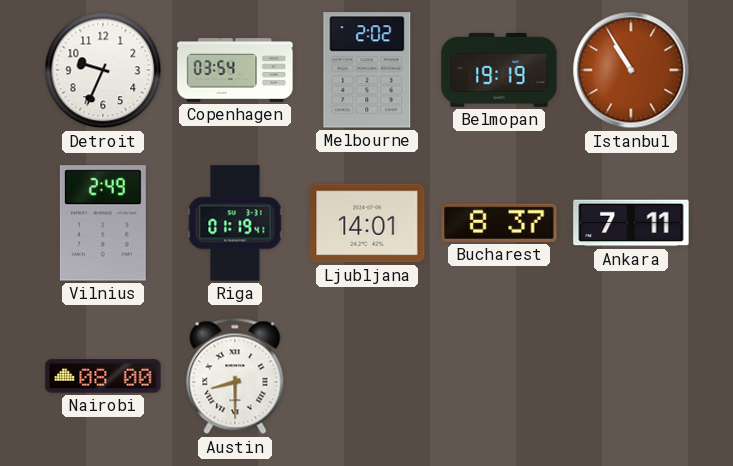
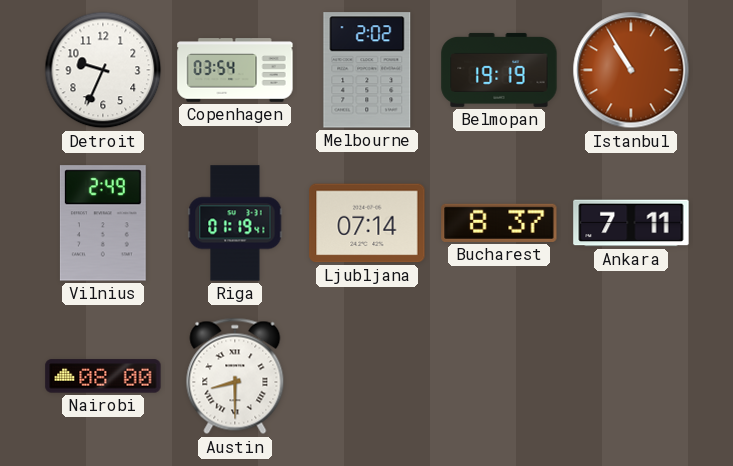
Ljubljana: 14:01 -> 07:14 (367, 223)
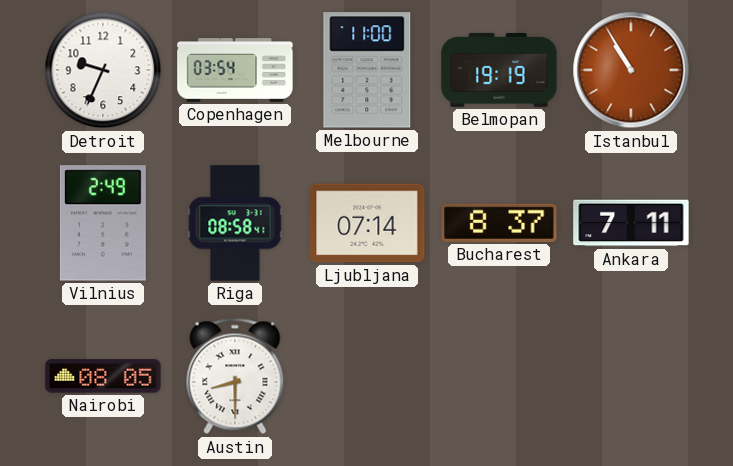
Melbourne: 2:02 -> 11:00 (367, 70)
Riga: 01:19 -> 08:58 (235, 223)
Nairobi: 08:00 -> 08:05 (103, 376)
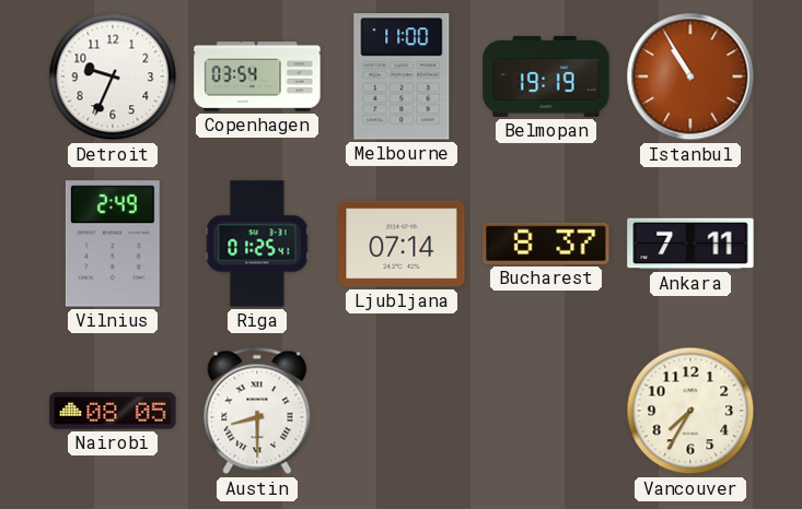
Riga: 08:58 -> 01:25 (257, 244)
Vancouver: none -> 7:35 (690, 411)
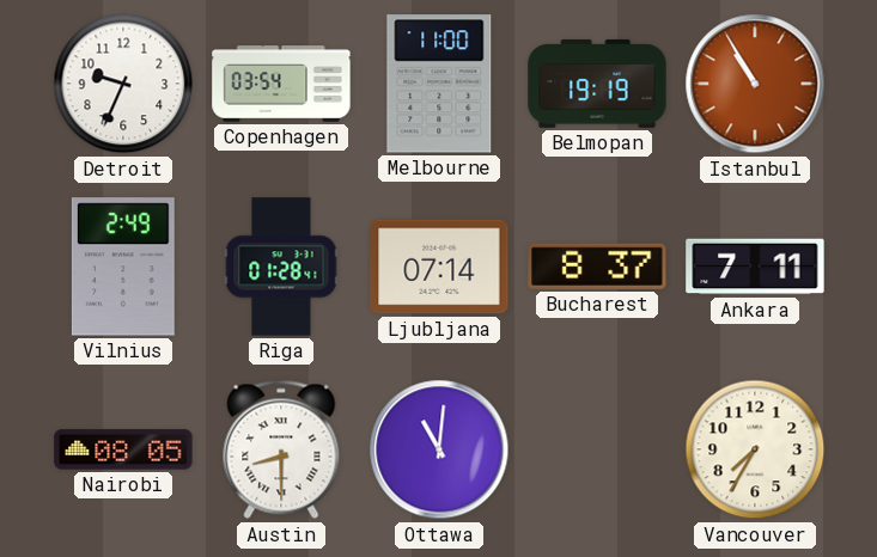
Riga: 01:25 -> 01:28 (281, 267)
Ottawa: none -> 11:01 (439, 449)
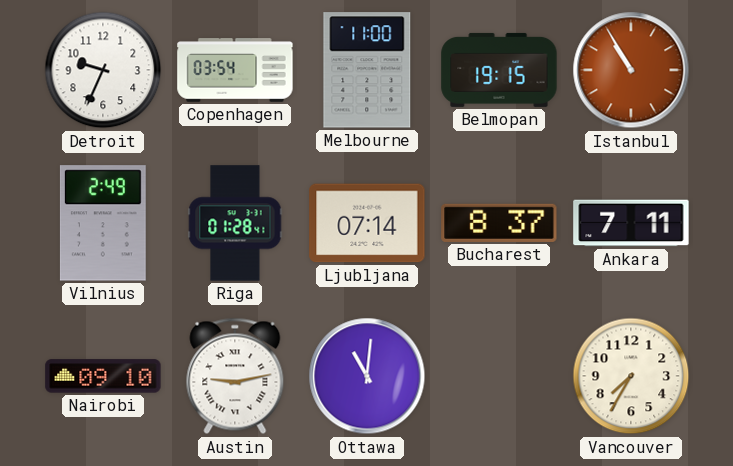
Belmopan: 19:19 -> 19:15 (499, 70)
Nairobi: 08:05 -> 09:10 (103, 376)
Austin: 8:30 -> 9:13 (235, 376)
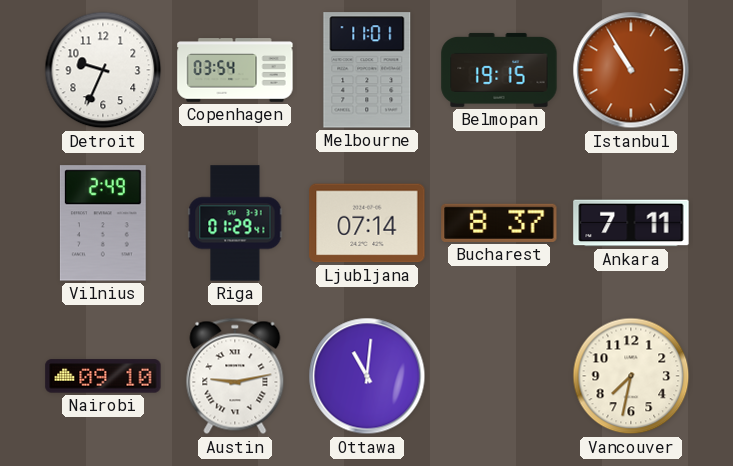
Melbourne: 11:00 -> 11:01 (367, 70)
Riga: 01:28 -> 01:29 (235, 223)
Vancouver: 7:35 -> 7:32 (631, 376)
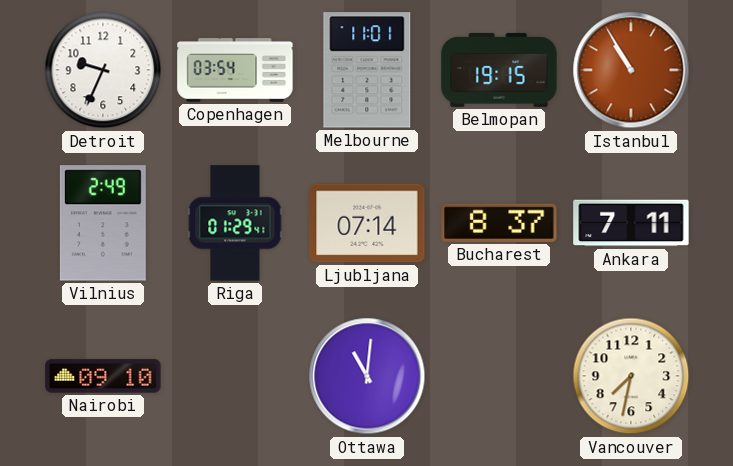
Austin: 9:13 -> none (235, 376)
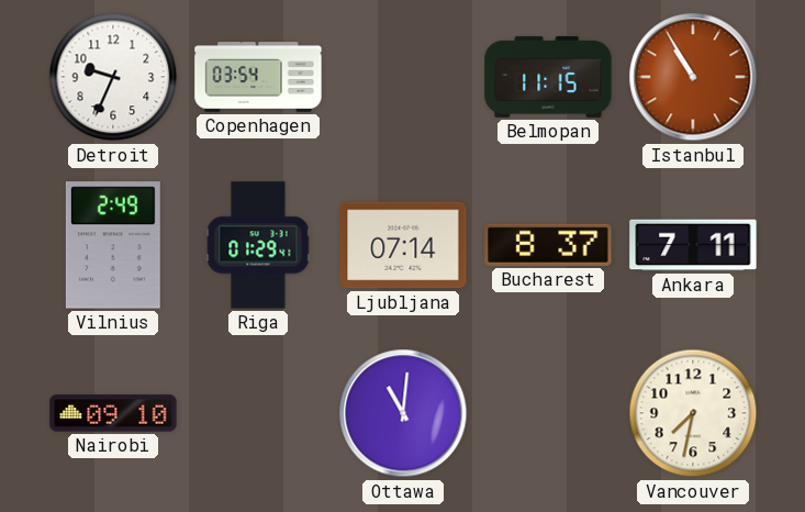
Melbourne: 11:01 -> none (367, 70)
Belmopan: 19:15 -> 11:15 (548, 77)
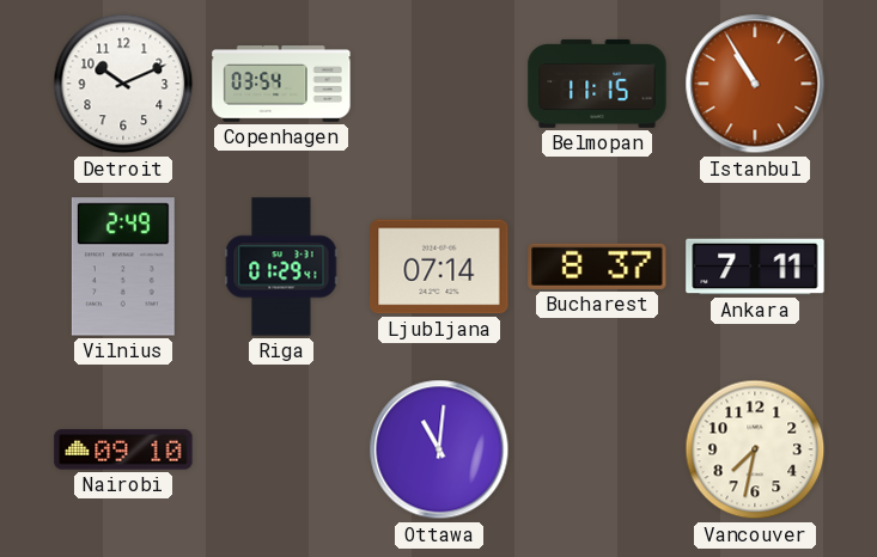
Detroit: 9:34 -> 10:11 (123, 84)
